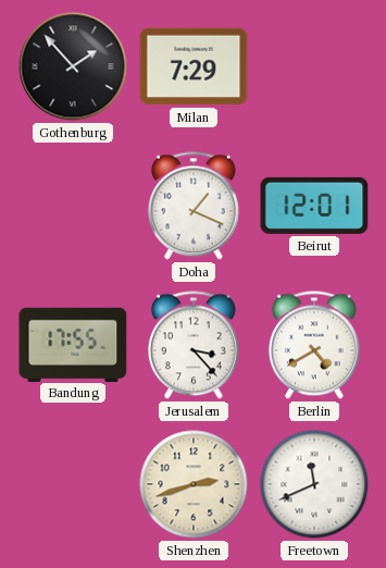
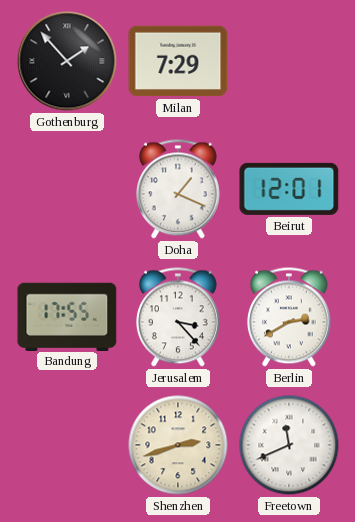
Berlin: 4:40 -> 2:40 (289, 317)
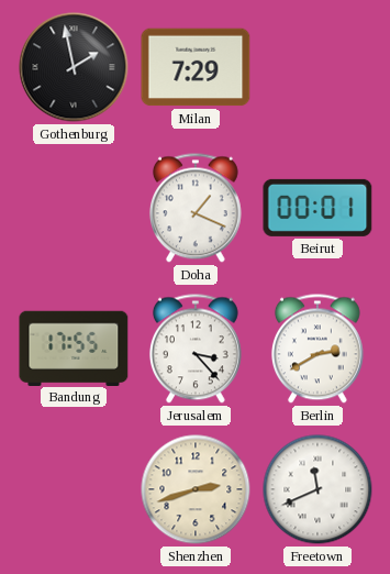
Gothenburg: 1:53 -> 1:58 (74, 67)
Beirut: 12:01 -> 00:01 (317, 208)
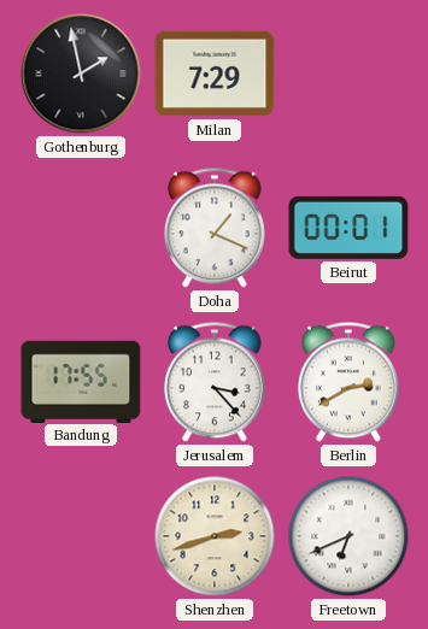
Freetown: 11:41 -> 6:41 (348, 536)
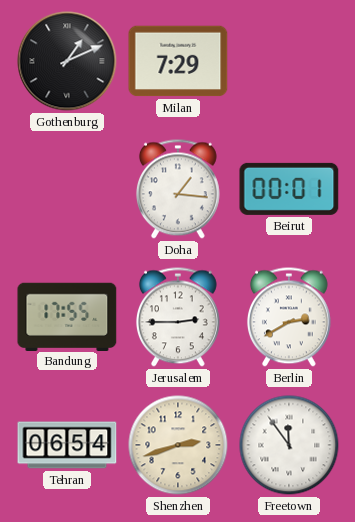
Gothenburg: 1:58 -> 1:11 (67, 61)
Doha: 1:19 -> 1:16 (178, 189)
Jerusalem: 3:23 -> 2:45 (178, 317)
Tehran: none -> 06:54 (67, 445)
Freetown: 6:41 -> 11:54 (289, 445)
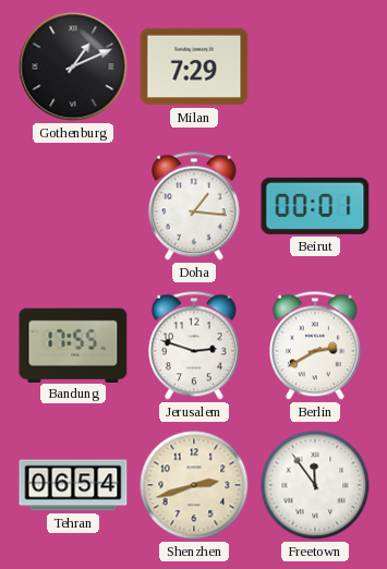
Jerusalem: 2:45 -> 2:48 (194, 346)
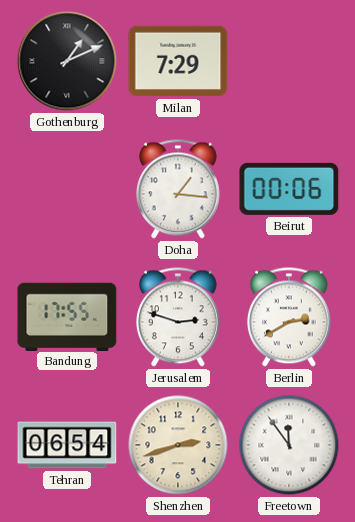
Beirut: 00:01 -> 00:06 (289, 189)
